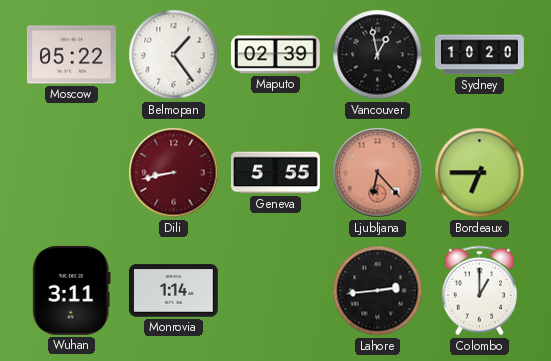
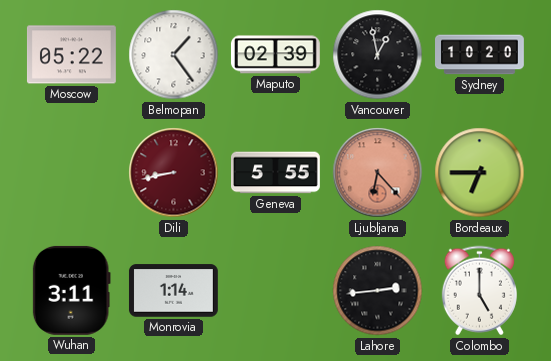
Colombo: 1:00 -> 5:00 (479, 291)
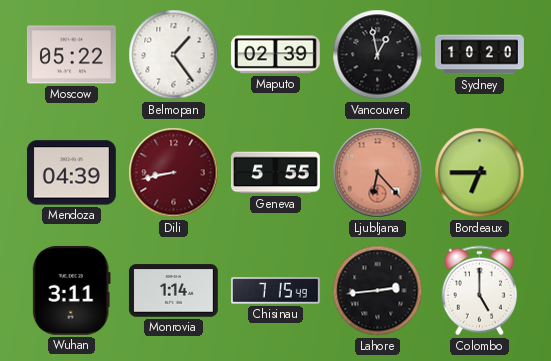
Mendoza: none -> 04:39 (71, 173)
Chisinau: none -> 7:15 (275, 291)
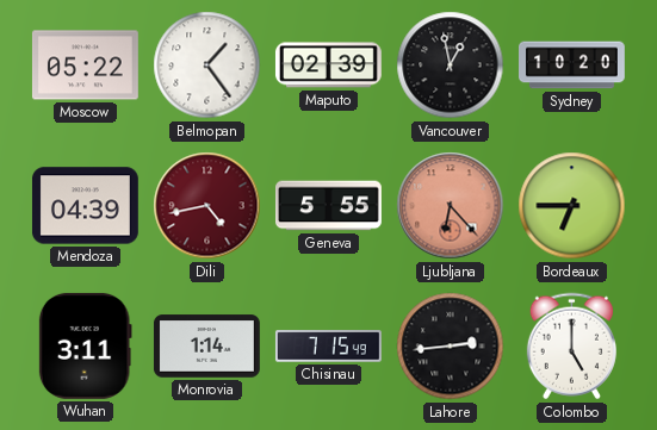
Dili: 8:43 -> 4:43 (207, 206)
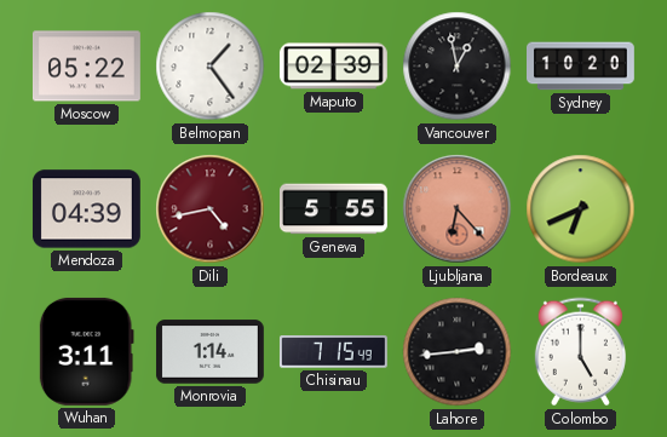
Bordeaux: 6:45 -> 6:41 (581, 209)
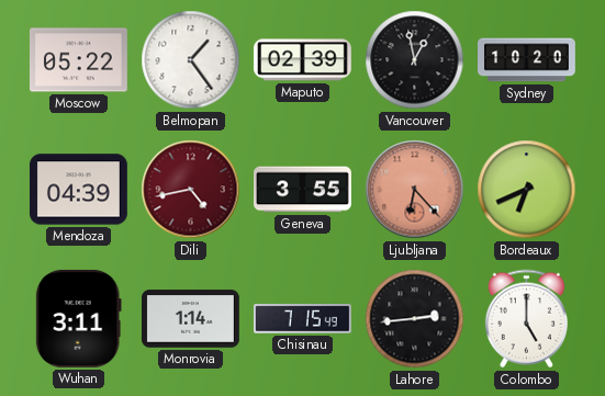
Geneva: 5:55 -> 3:55 (303, 190)
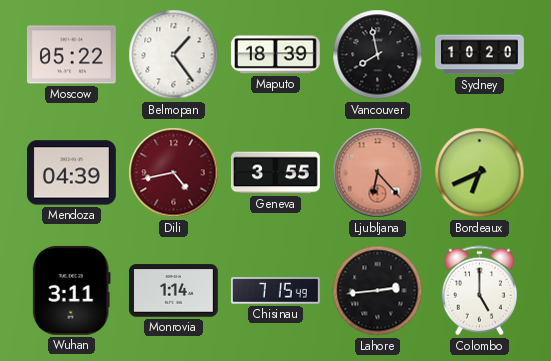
Maputo: 02:39 -> 18:39 (275, 55)
Vancouver: 12:58 -> 7:58 (378, 55)
